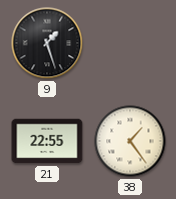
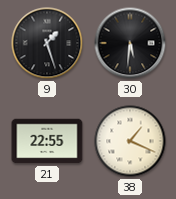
30: none -> 5:31 (130, 43)
38: 1:24 -> 1:19 (130, 141)
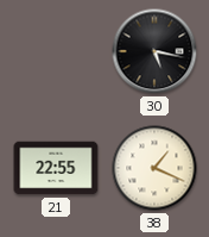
9: 1:27 -> none (47, 43)
30: 5:31 -> 5:17 (154, 51)
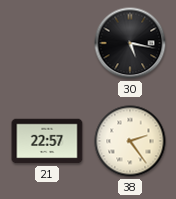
21: 22:55 -> 22:57 (47, 141)
38: 1:19 -> 2:24 (130, 141)
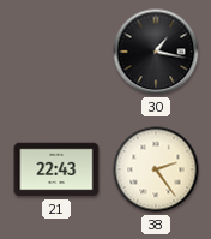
30: 5:17 -> 1:17 (156, 52)
21: 22:57 -> 22:43 (56, 169)
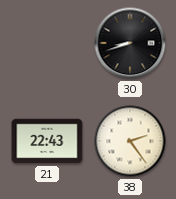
30: 1:17 -> 8:42 (130, 43)
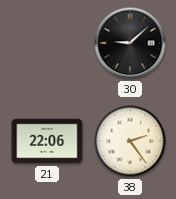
30: 8:42 -> 9:08 (130, 43)
21: 22:43 -> 22:06 (47, 141)
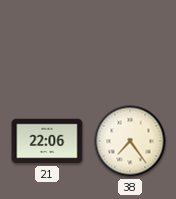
30: 9:08 -> none (130, 43)
38: 2:24 -> 7:24 (130, 141)
